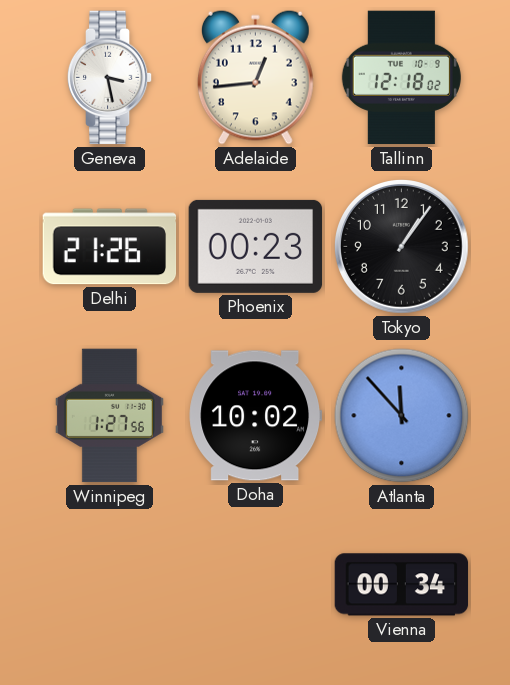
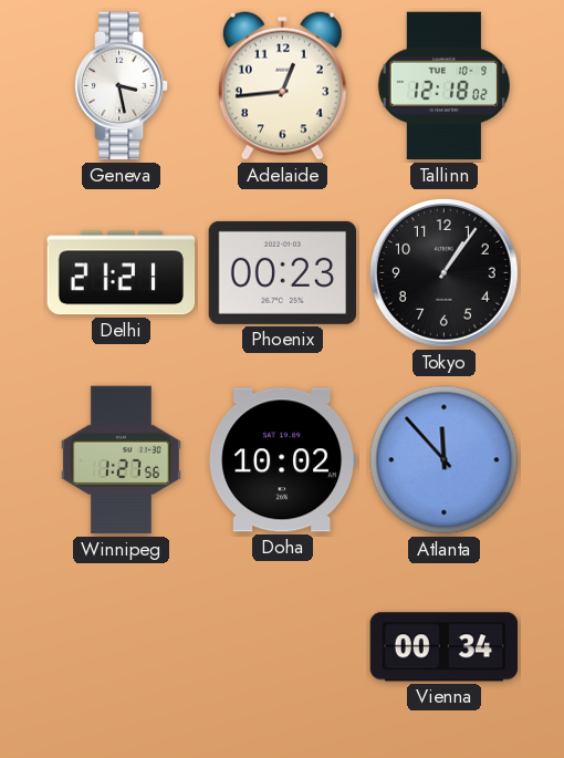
Delhi: 21:26 -> 21:21 (122, 273)
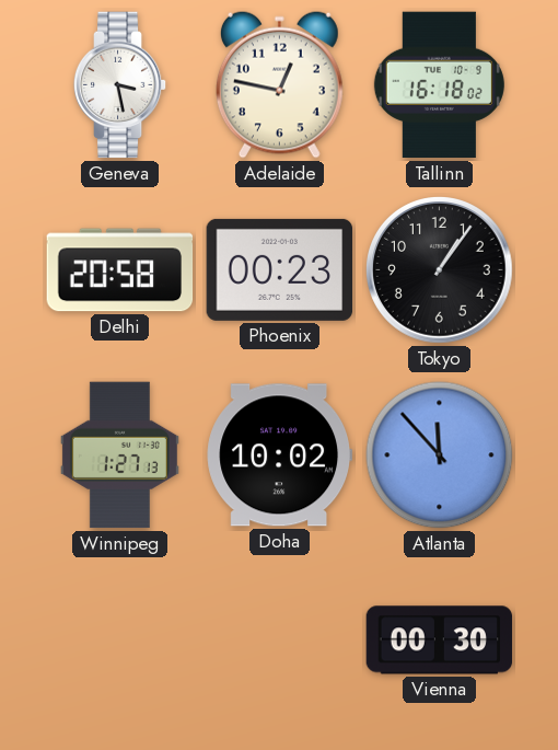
Adelaide: 12:44 -> 12:47 (279, 84)
Tallinn: 12:18 -> 16:18 (439, 85)
Delhi: 21:21 -> 20:58 (120, 270)
Winnipeg: 1:27:56 -> 1:27:13 (119, 455)
Vienna: 00:34 -> 00:30 (440, 641)
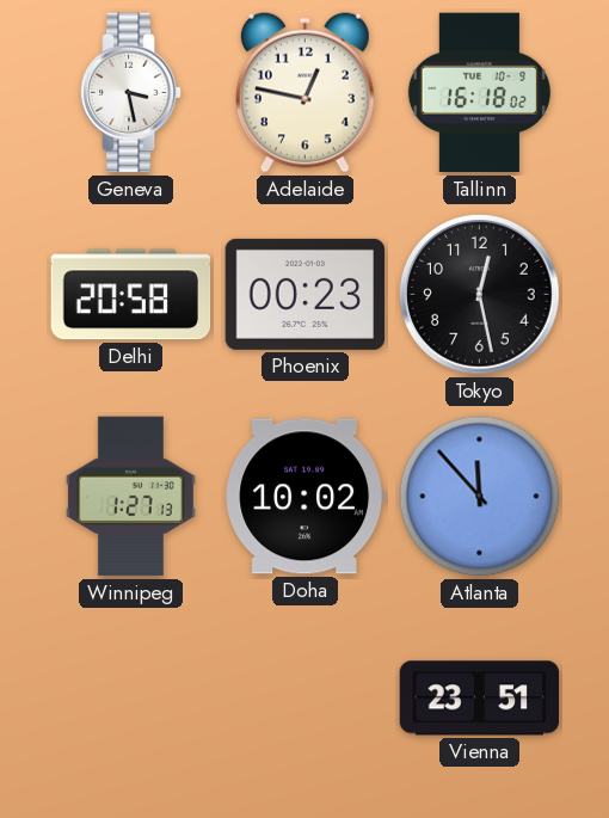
Tokyo: 1:06 -> 12:28 (480, 295)
Vienna: 00:30 -> 23:51 (480, 699)
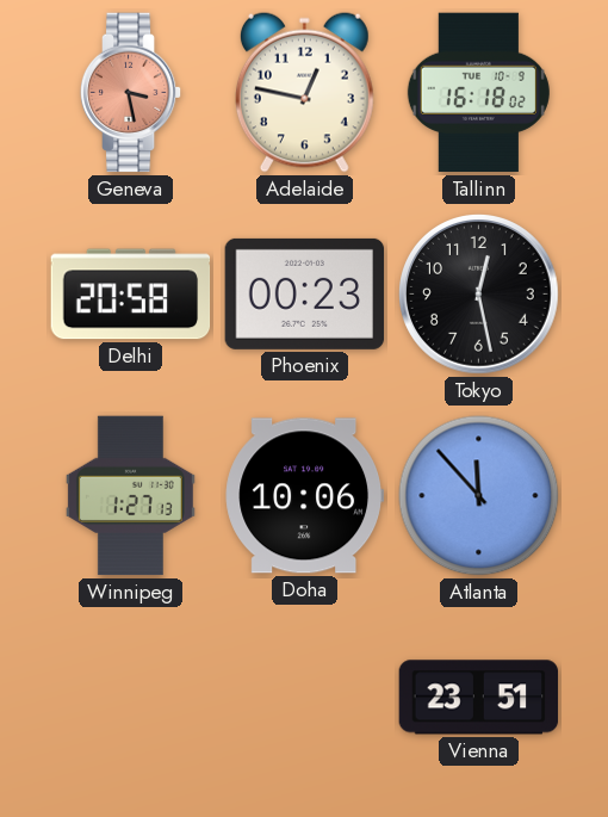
Geneva dial: white -> salmon (131, 93)
Doha: 10:02 -> 10:06 (305, 496)
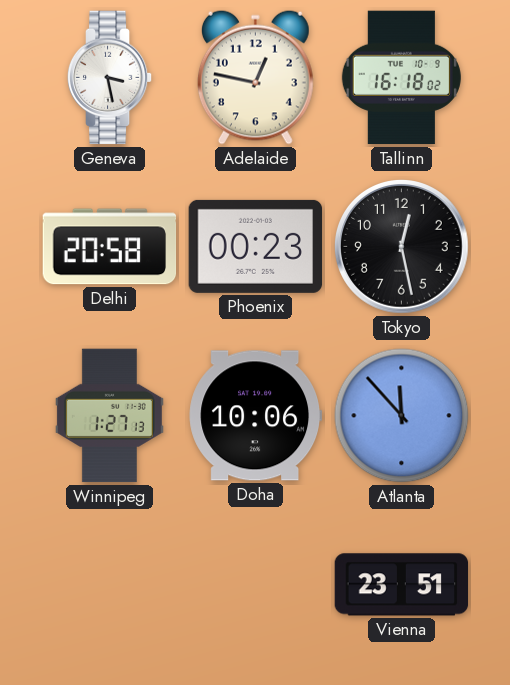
Geneva dial: salmon -> white (110, 78)
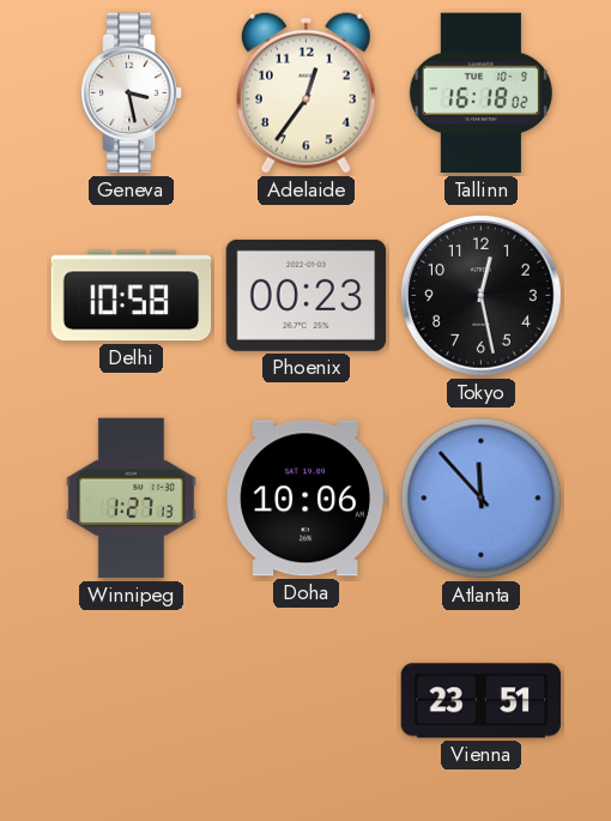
Adelaide: 12:47 -> 12:36 (305, 92)
Delhi: 20:58 -> 10:58 (132, 296)
